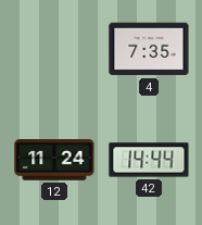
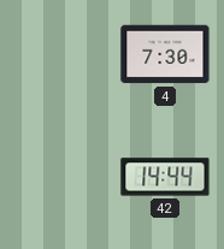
4: 7:35 -> 7:30 (165, 54)
12: 11:24 -> none (54, 160)
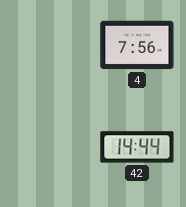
4: 7:30 -> 7:56 (137, 45)
